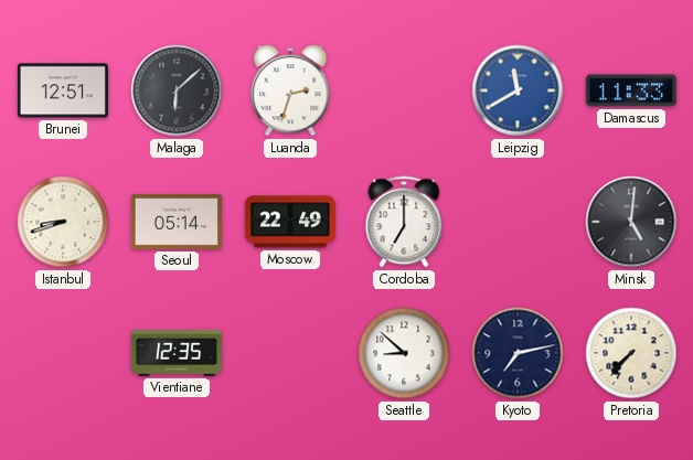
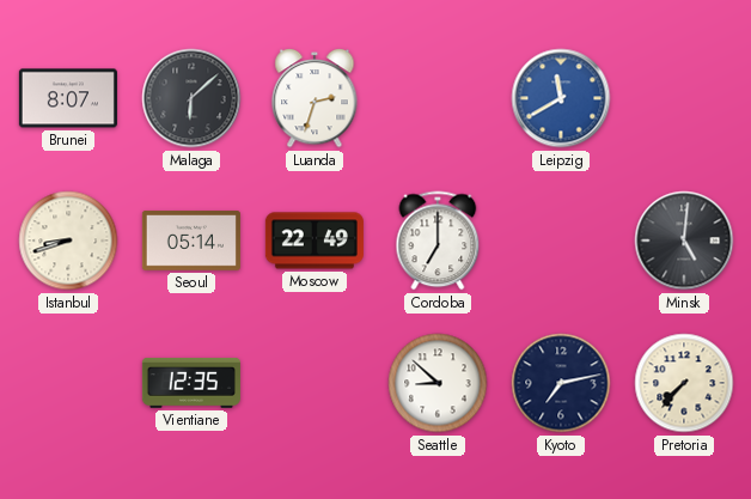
Brunei: 12:51 -> 8:07 (68, 98)
Damascus: 11:33 -> none (631, 90)
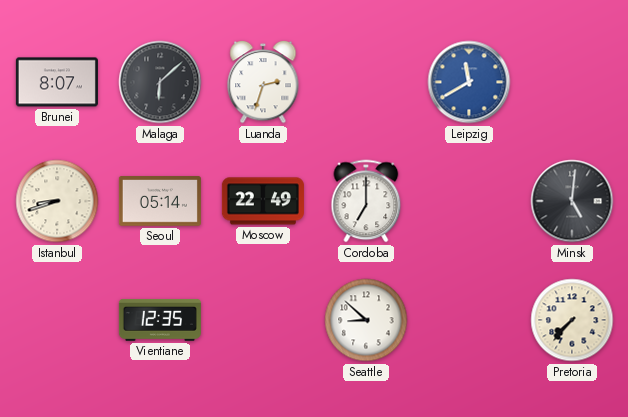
Kyoto: 7:13 -> none (561, 383)
